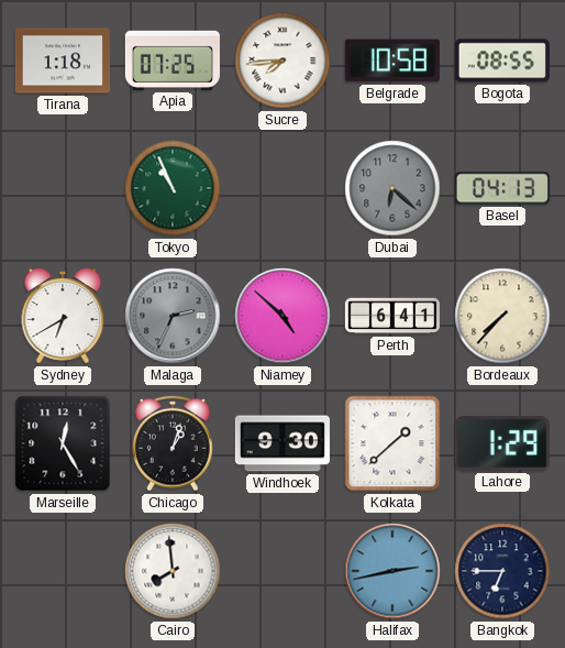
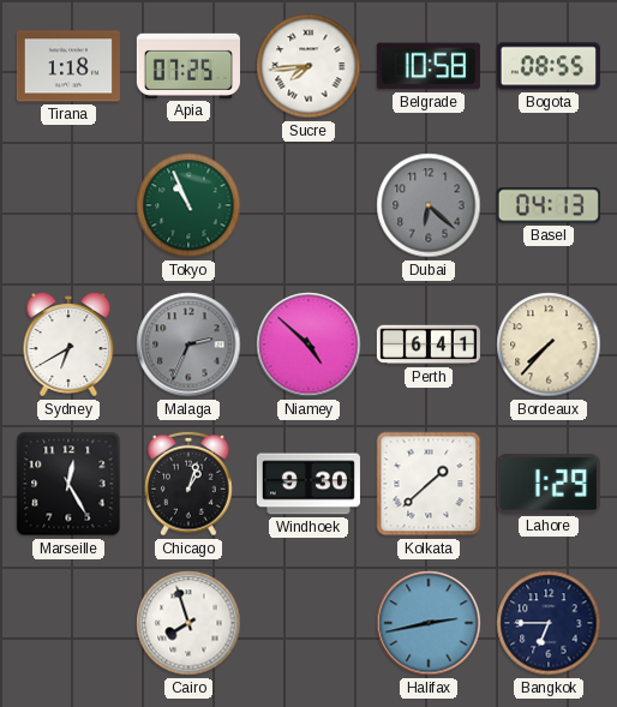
Cairo: 7:59 -> 7:57 (188, 623)
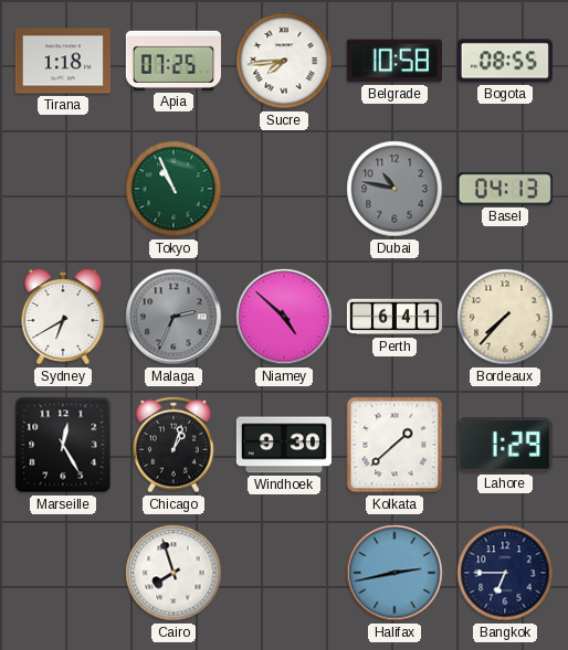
Dubai: 6:22 -> 10:47 (395, 189)
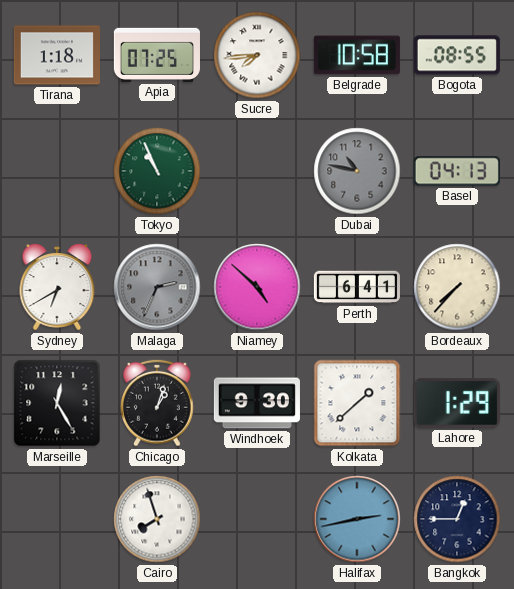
Bangkok: 6:45 -> 12:45 (457, 519)
